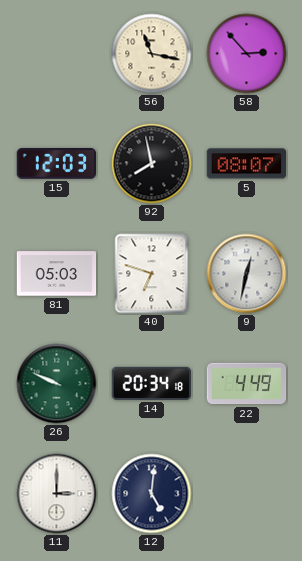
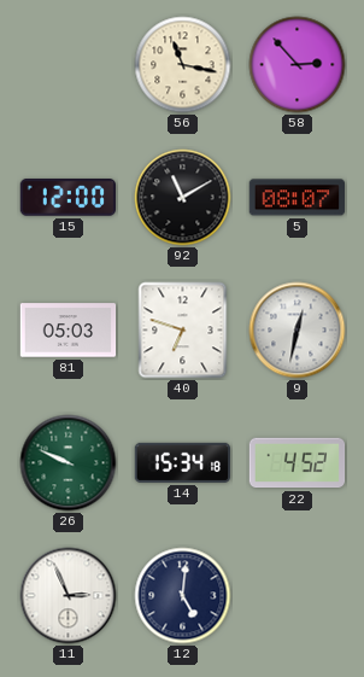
15: 12:03 -> 12:00 (67, 198)
92: 7:58 -> 11:10 (183, 198)
14: 20:34 -> 15:34 (182, 462)
22: 4:49 -> 4:52 (298, 463)
11: 3:00 -> 2:56 (69, 596)
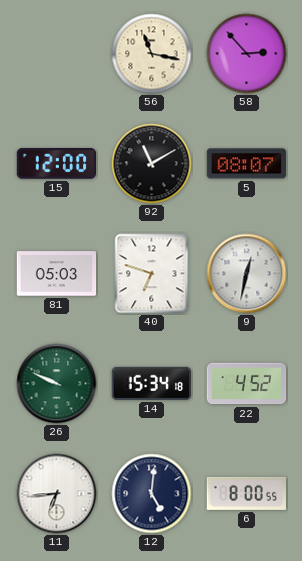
11: 2:56 -> 6:44 (57, 494)
6: none -> 8:00 (246, 493)
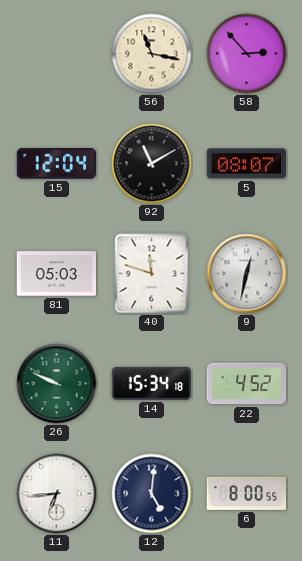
15: 12:00 -> 12:04 (56, 164)
40: 6:48 -> 11:48 (152, 274)
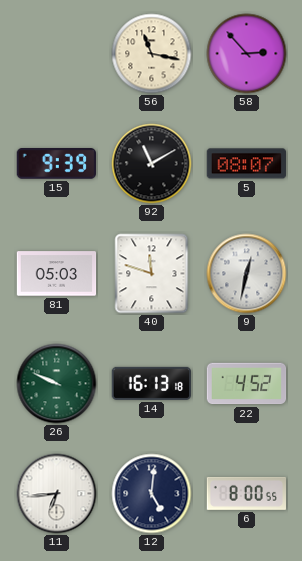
15: 12:04 -> 9:39 (56, 164)
14: 15:34 -> 16:13 (151, 383)
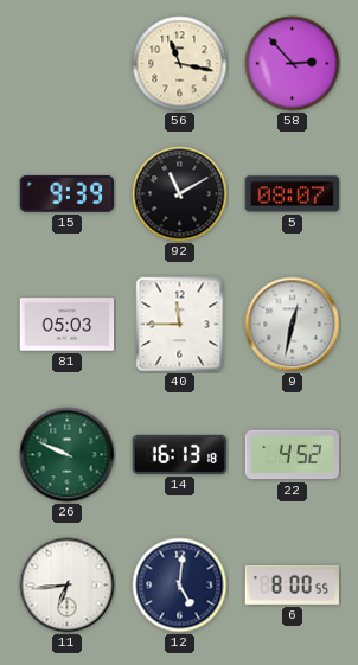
40: 11:48 -> 11:45 (180, 325)
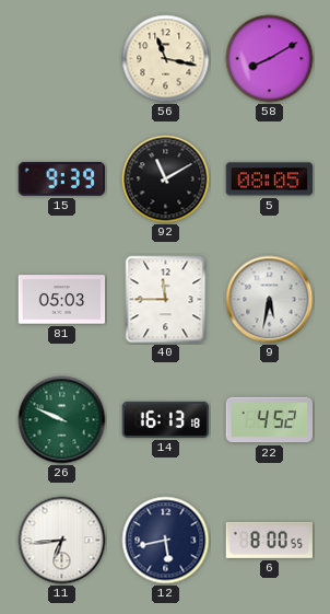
58: 2:53 -> 8:10 (270, 59)
5: 08:07 -> 08:05 (269, 179)
9: 12:32 -> 5:32 (270, 300)
12: 5:01 -> 5:43 (166, 541)
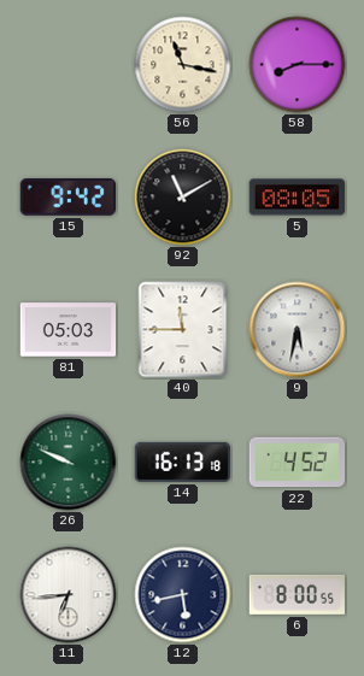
58: 8:10 -> 8:15 (298, 65)
15: 9:39 -> 9:42 (67, 198)
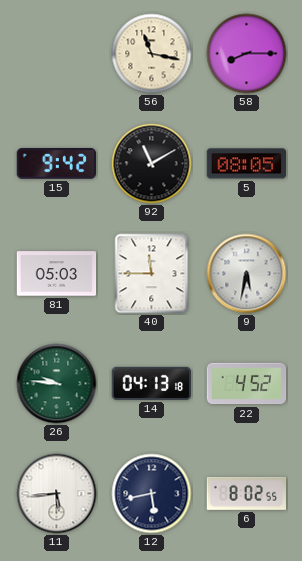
26: 9:49 -> 9:46 (57, 384)
14: 16:13 -> 04:13 (151, 383)
11: 6:44 -> 5:44 (57, 494)
6: 8:00 -> 8:02 (246, 493)
